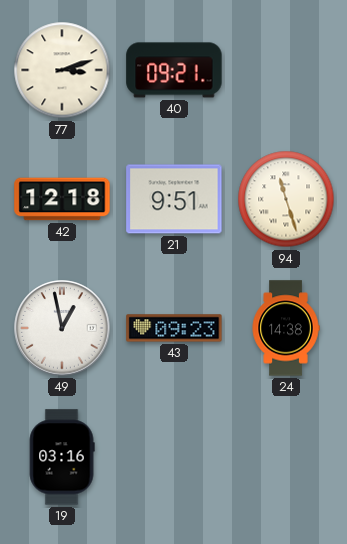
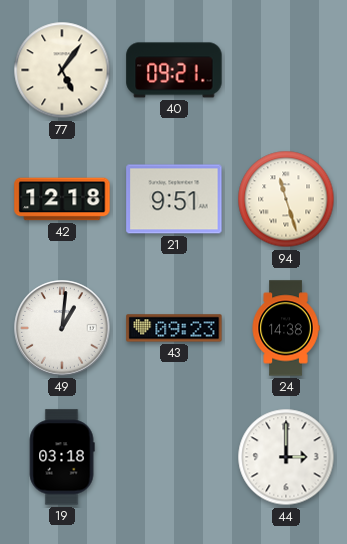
77: 3:12 -> 5:06 (62, 70)
49: 12:58 -> 1:01 (62, 328)
19: 03:16 -> 03:18 (62, 457)
44: none -> 3:00 (286, 457)
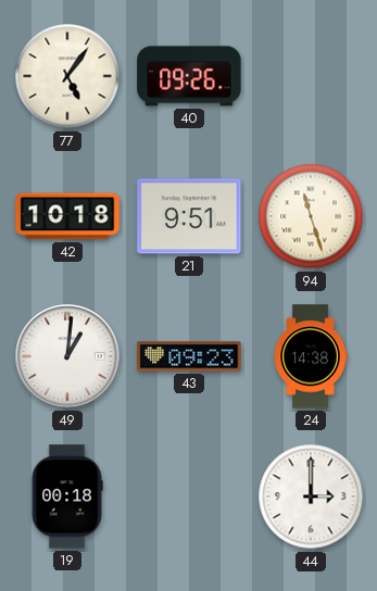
40: 09:21 -> 09:26 (189, 76)
42: 12:18 -> 10:18 (67, 216)
19: 03:18 -> 00:18 (67, 496)
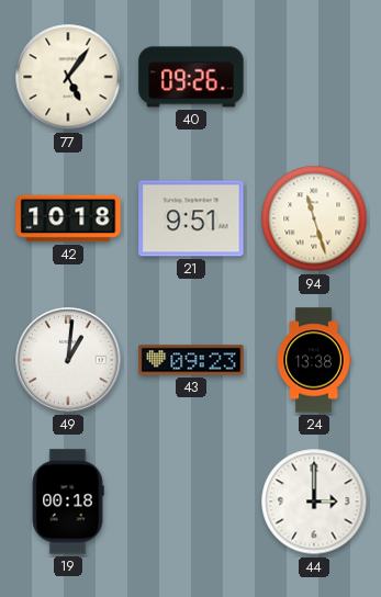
24: 14:38 -> 13:38 (314, 360)
